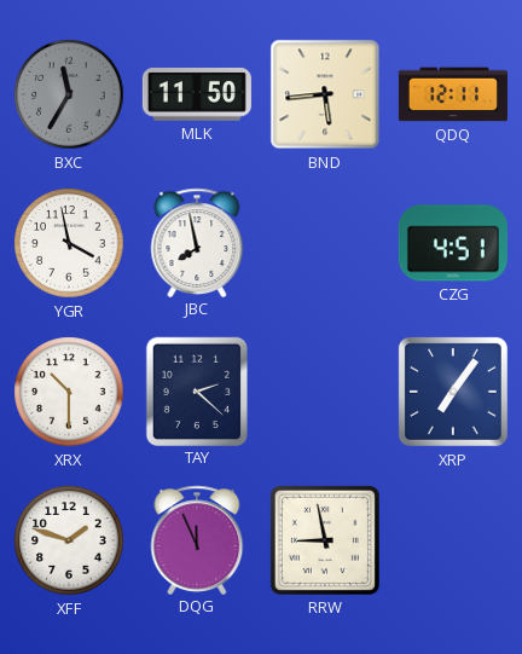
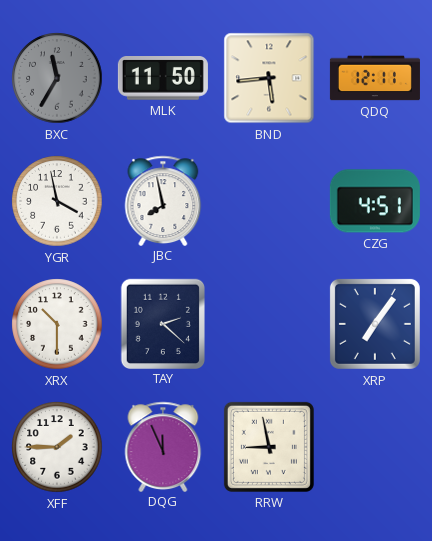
XFF: 1:48 -> 1:45 (57, 447)
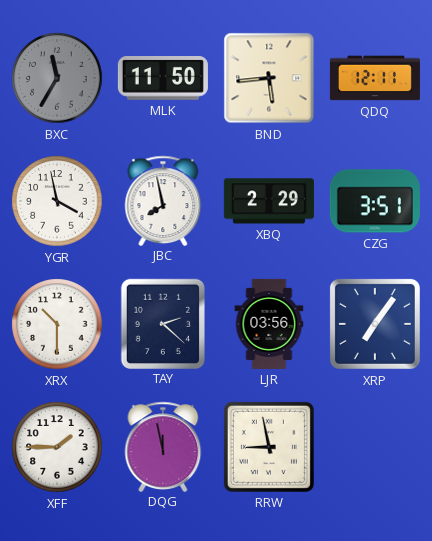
XBQ: none -> 2:29 (269, 201)
CZG: 4:51 -> 3:51 (375, 201)
LJR: none -> 03:56 (269, 324)
DQG: 11:56 -> 11:58 (163, 446)
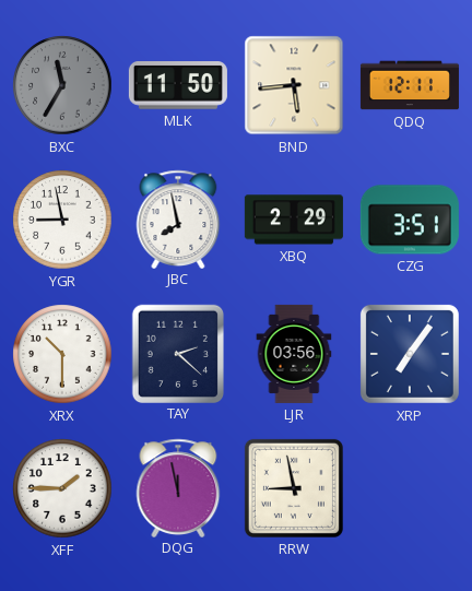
YGR: 3:58 -> 8:58 (62, 220)
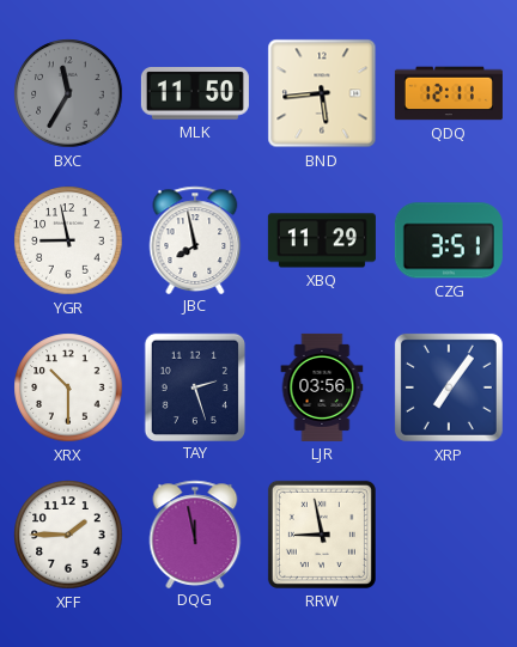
XBQ: 2:29 -> 11:29 (322, 240)
TAY: 2:22 -> 2:27 (194, 386)
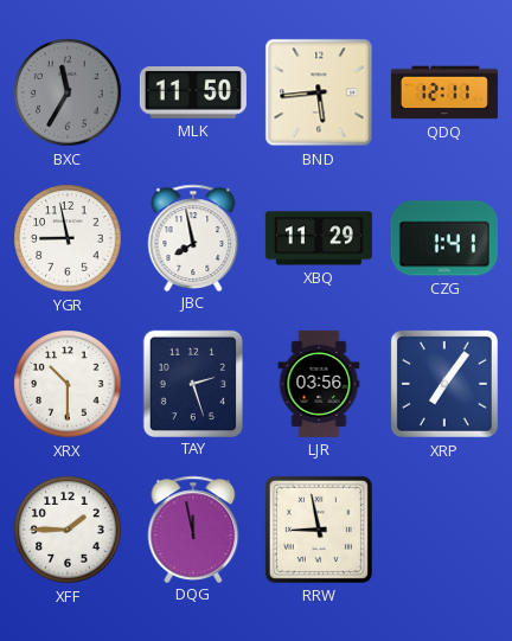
CZG: 3:51 -> 1:41 (444, 238)
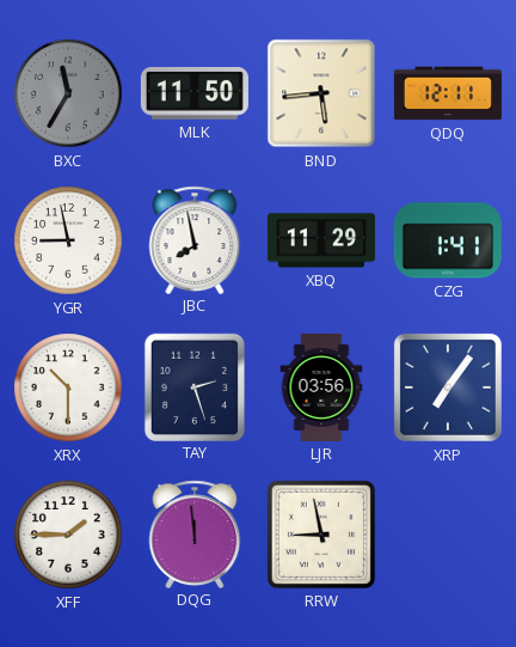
DQG: 11:58 -> 11:59 (195, 533)
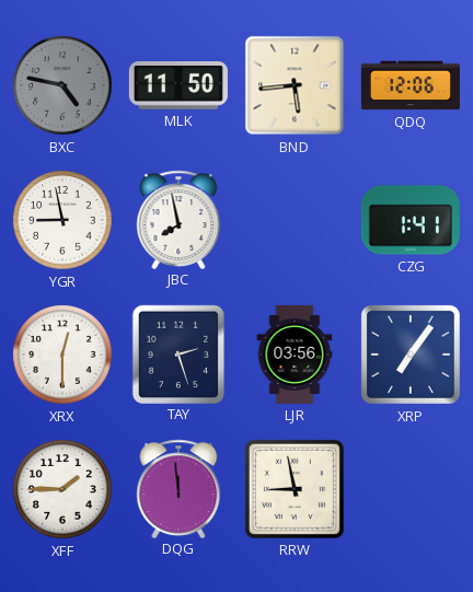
BXC: 11:35 -> 4:47 (62, 85)
QDQ: 12:11 -> 12:06 (411, 85)
XBQ: 11:29 -> none (321, 240)
XRX: 10:30 -> 12:30 (62, 355)
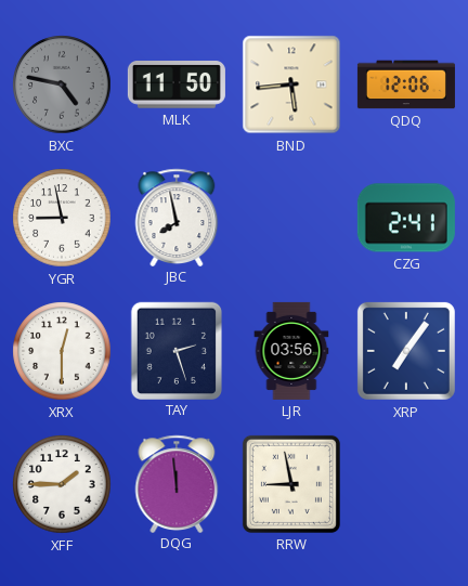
CZG: 1:41 -> 2:41 (406, 218)
